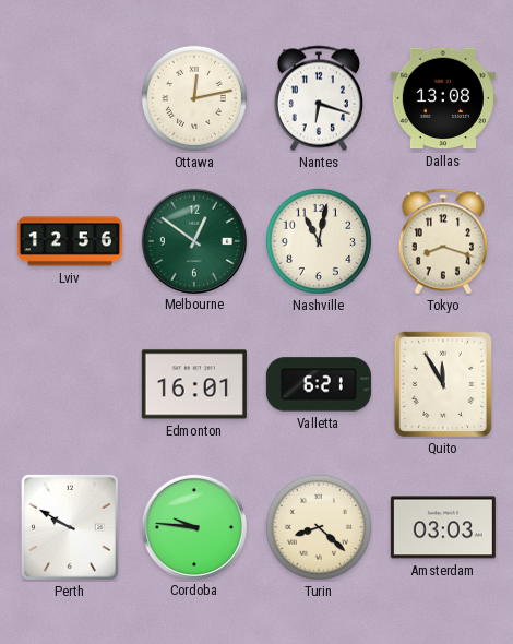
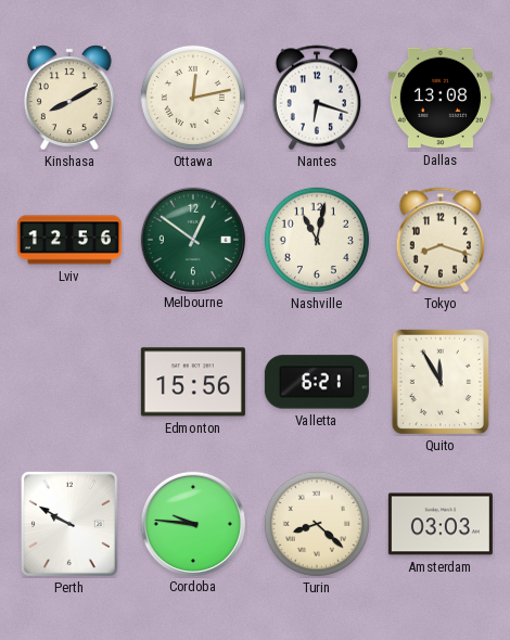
Kinshasa: none -> 8:10 (69, 98)
Edmonton: 16:01 -> 15:56 (193, 382)
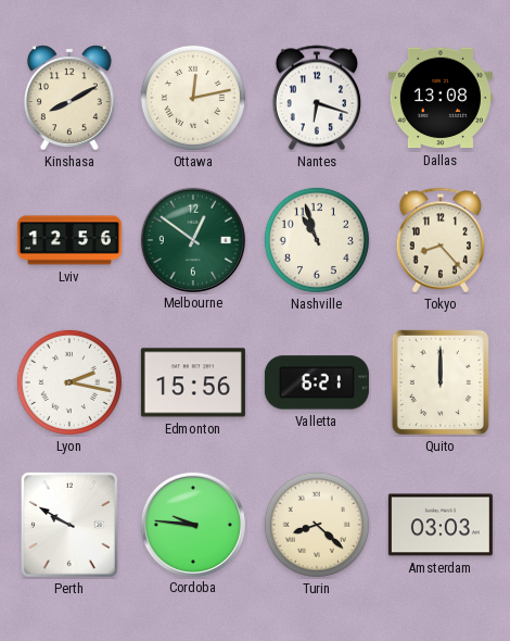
Nashville: 11:02 -> 10:57 (317, 240)
Tokyo: 8:18 -> 8:23 (439, 240)
Lyon: none -> 2:17 (69, 382)
Quito: 11:55 -> 12:00 (441, 382)
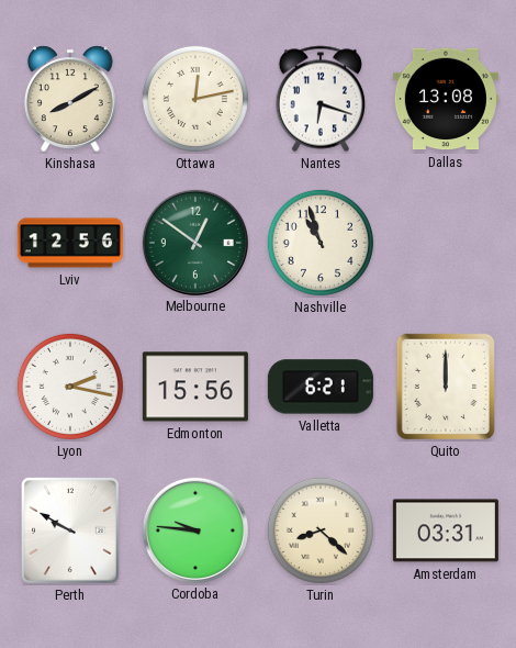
Tokyo: 8:23 -> none (439, 240)
Amsterdam: 03:03 -> 03:31 (446, 530)
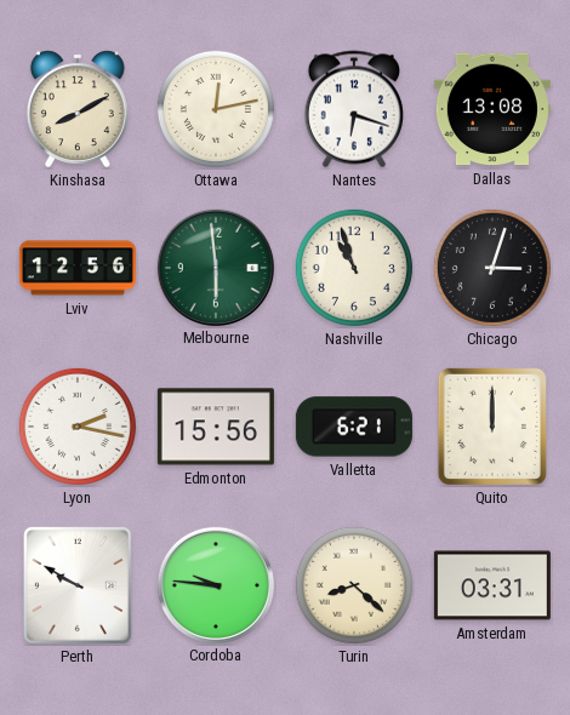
Melbourne: 12:51 -> 5:59 (215, 267)
Chicago: none -> 3:03 (492, 268)
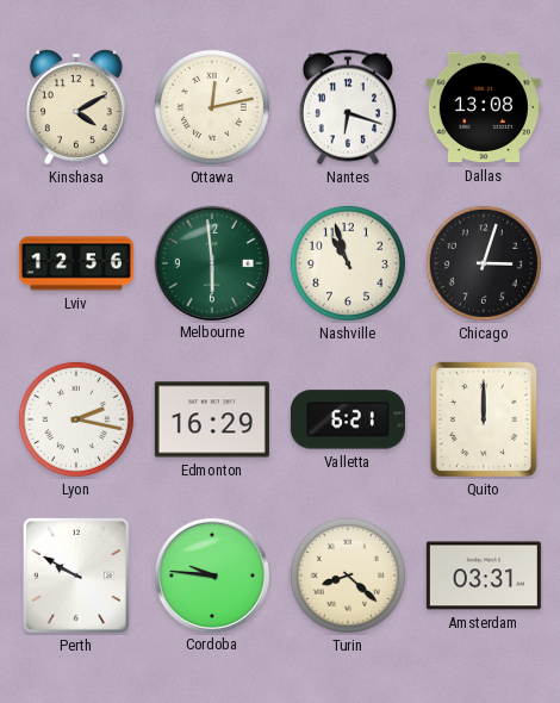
Kinshasa: 8:10 -> 4:10 (76, 107)
Edmonton: 15:56 -> 16:29 (212, 419)
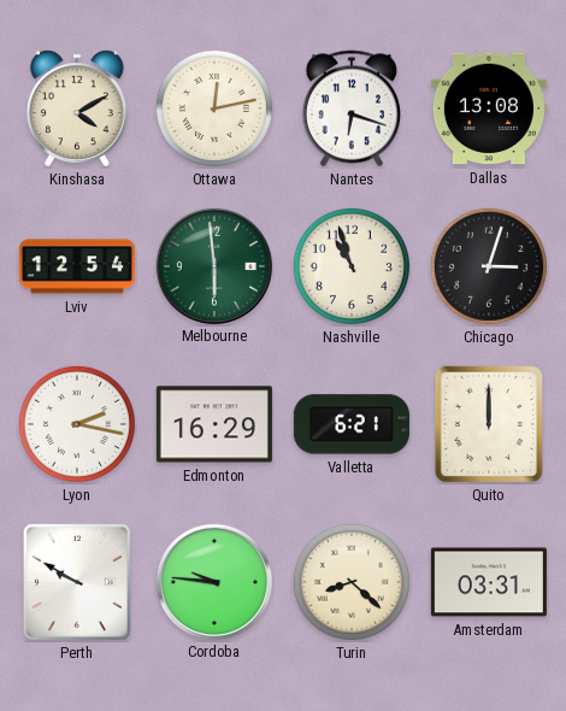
Lviv: 12:56 -> 12:54 (77, 266)
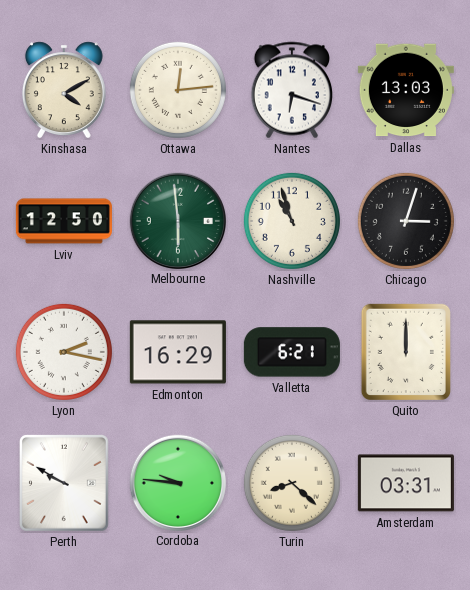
Ottawa: 12:13 -> 12:14 (178, 90)
Dallas: 13:08 -> 13:03 (406, 90)
Lviv: 12:54 -> 12:50 (64, 221)
